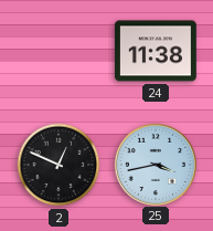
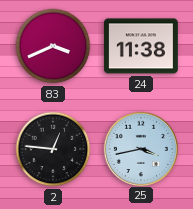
83: none -> 3:41 (53, 46)
2: 12:49 -> 12:46 (53, 149)
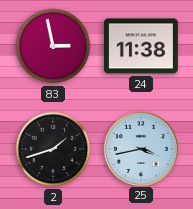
83: 3:41 -> 2:58 (53, 46)
2: 12:46 -> 1:42 (53, 149)
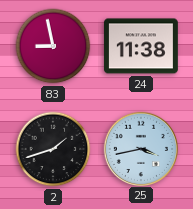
83: 2:58 -> 8:58 (53, 46)
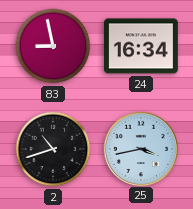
24: 11:38 -> 16:34 (141, 46)
2: 1:42 -> 10:42 (53, 149)
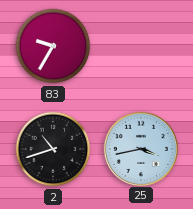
83: 8:58 -> 9:35 (53, 46)
24: 16:34 -> none (141, 46)
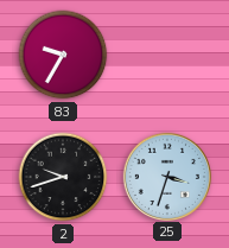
2: 10:42 -> 9:42 (63, 177)
25: 3:43 -> 3:33 (166, 176)
